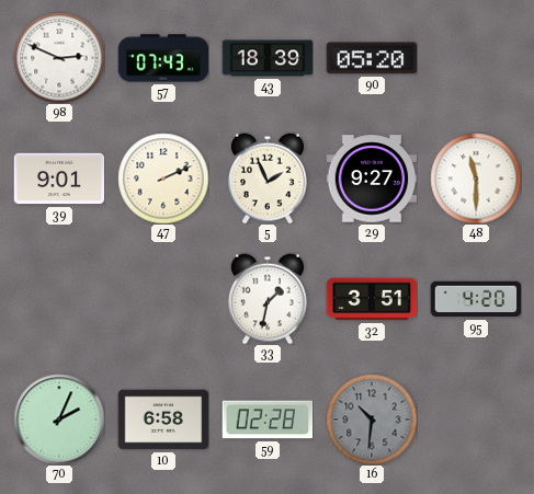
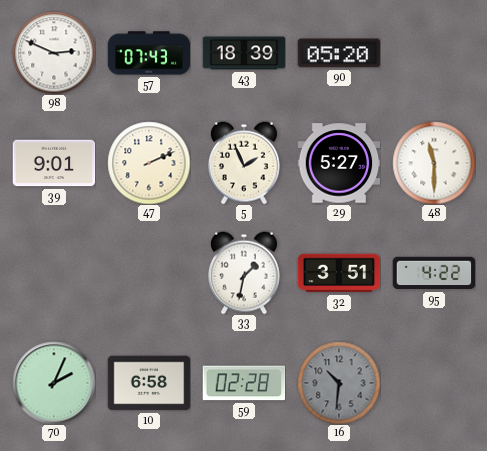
29: 9:27 -> 5:27 (339, 163)
95: 4:20 -> 4:22 (434, 273)
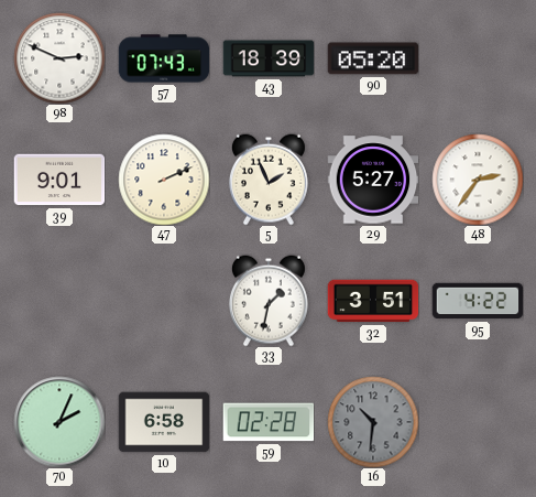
48: 11:30 -> 2:36 (478, 180)
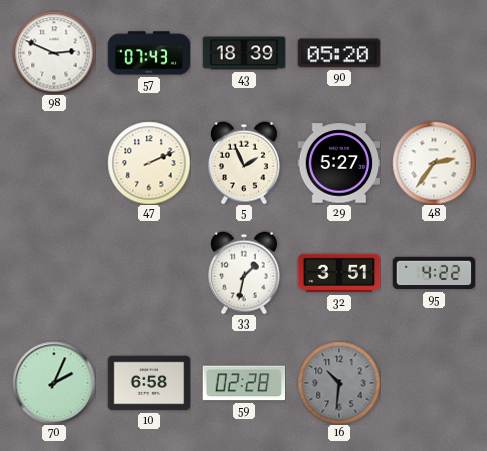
39: 9:01 -> none (59, 180)
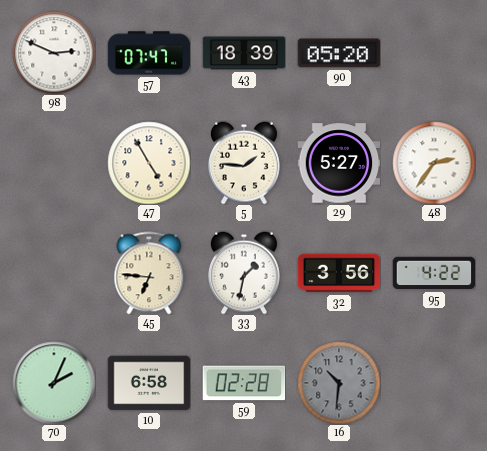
57: 07:43 -> 07:47 (149, 53)
47: 2:11 -> 4:55 (149, 163)
5: 1:56 -> 1:46 (244, 163)
45: none -> 6:46 (149, 273)
32: 3:51 -> 3:56 (339, 273)
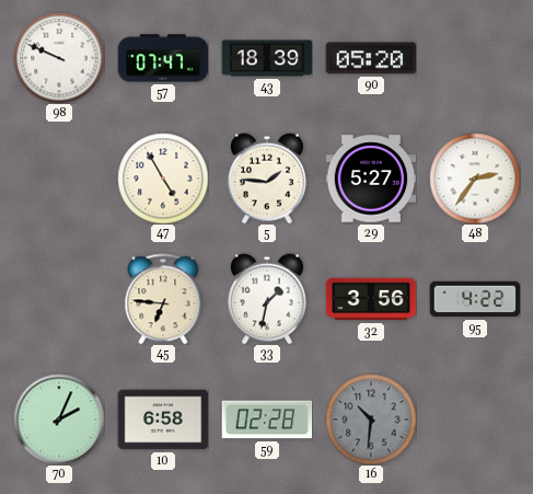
98: 2:49 -> 9:49 (59, 58)
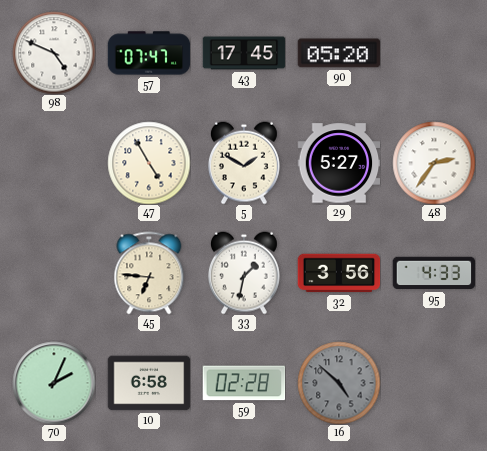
98: 9:49 -> 4:49 (54, 53)
43: 18:39 -> 17:45 (244, 53)
5: 1:46 -> 1:50 (244, 163)
95: 4:22 -> 4:33 (434, 273)
16: 10:31 -> 4:52 (339, 383)
